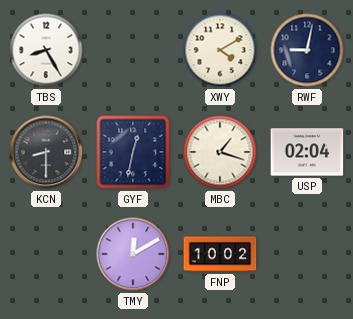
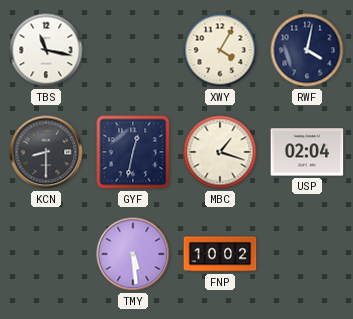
TBS: 8:25 -> 11:17 (46, 50)
XWY: 4:10 -> 4:05 (220, 50)
RWF: 9:02 -> 4:02 (307, 50)
TMY: 12:10 -> 5:29 (133, 254)
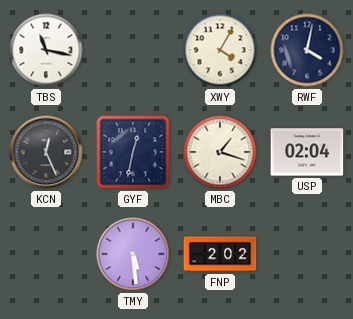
KCN: 8:30 -> 12:26 (46, 152)
FNP: 10:02 -> 2:02 (220, 254)
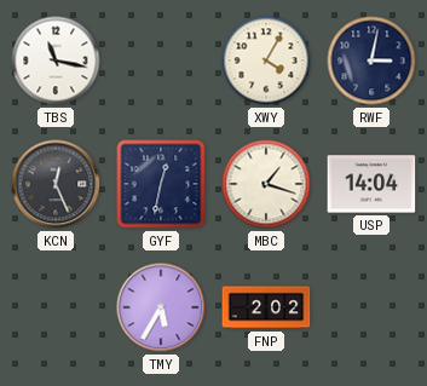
RWF: 4:02 -> 3:02 (371, 61)
USP: 02:04 -> 14:04 (371, 184)
TMY: 5:29 -> 5:35 (161, 307)
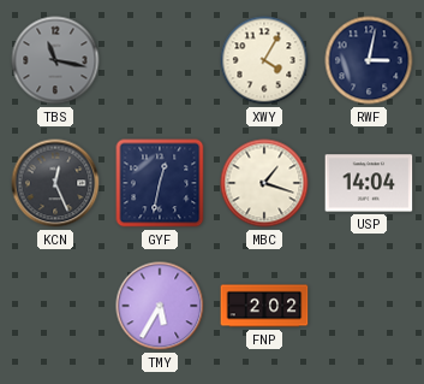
TBS dial: white -> grey (55, 60)
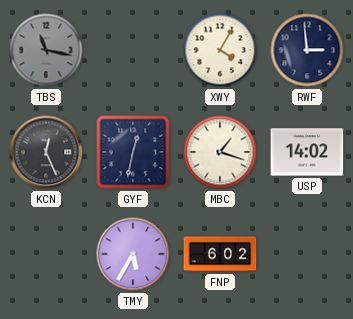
RWF: 3:02 -> 2:59 (307, 50)
USP: 14:04 -> 14:02 (307, 152)
FNP: 2:02 -> 6:02 (220, 254)
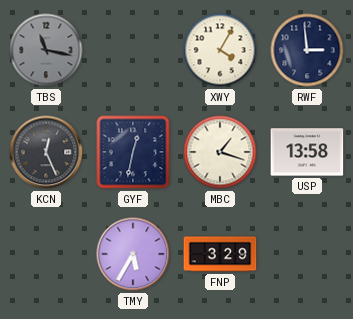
USP: 14:02 -> 13:58 (307, 152)
FNP: 6:02 -> 3:29 (220, 254)
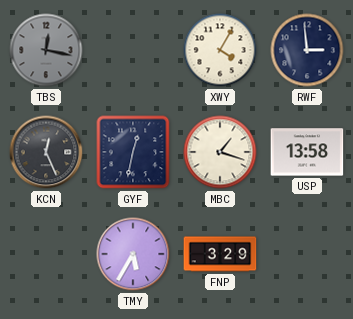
TBS: 11:17 -> 12:17 (46, 50)
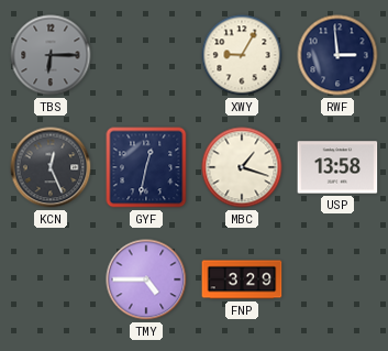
TBS: 12:17 -> 6:15 (51, 55)
XWY: 4:05 -> 9:05 (242, 55)
TMY: 5:35 -> 4:45 (146, 279)
